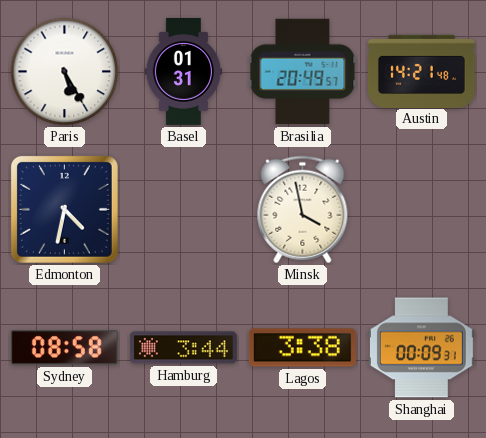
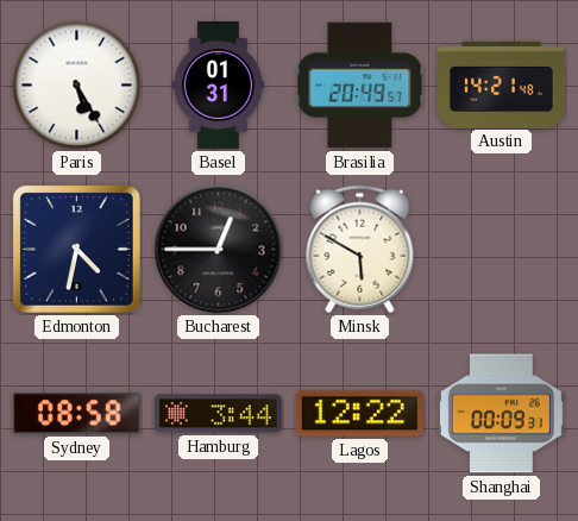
Bucharest: none -> 12:45 (219, 250)
Minsk: 3:58 -> 5:50 (360, 250)
Lagos: 3:38 -> 12:22 (359, 414)
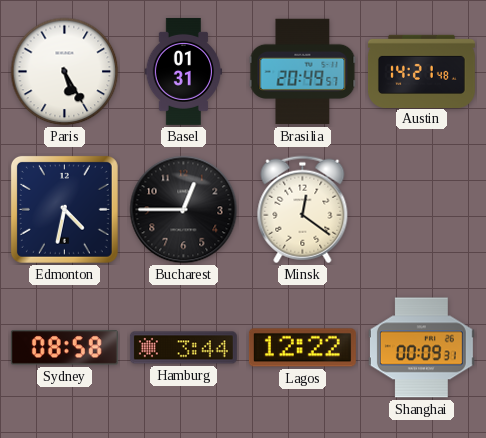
Minsk: 5:50 -> 12:21 (303, 210)
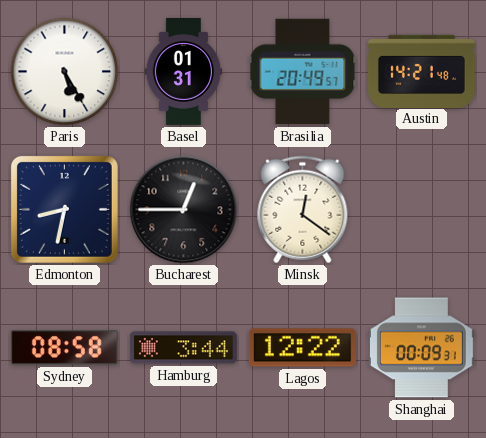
Edmonton: 4:32 -> 8:32 (64, 209)
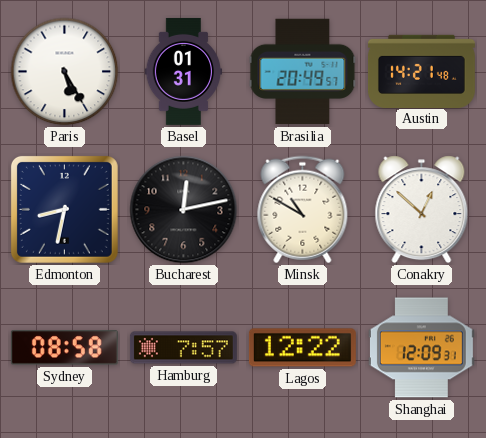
Bucharest: 12:45 -> 12:13 (184, 210)
Minsk: 12:21 -> 10:50 (303, 210)
Conakry: none -> 12:52 (422, 210)
Hamburg: 3:44 -> 7:57 (183, 348)
Shanghai: 00:09 -> 12:09 (421, 348)
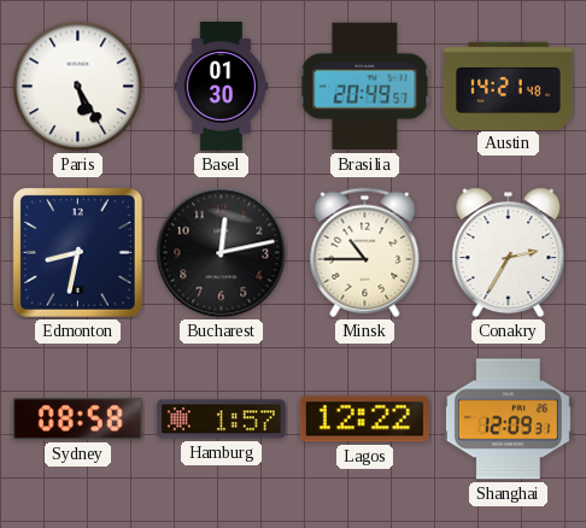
Basel: 01:31 -> 01:30 (222, 86)
Minsk: 10:50 -> 10:45 (365, 253)
Conakry: 12:52 -> 2:35 (509, 253)
Hamburg: 7:57 -> 1:57 (221, 420)
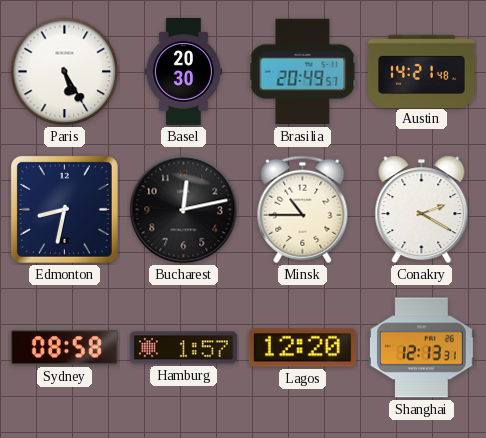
Basel: 01:30 -> 20:30 (184, 71)
Conakry: 2:35 -> 2:20 (422, 210)
Lagos: 12:22 -> 12:20 (302, 348)
Shanghai: 12:09 -> 12:13 (421, 348)
